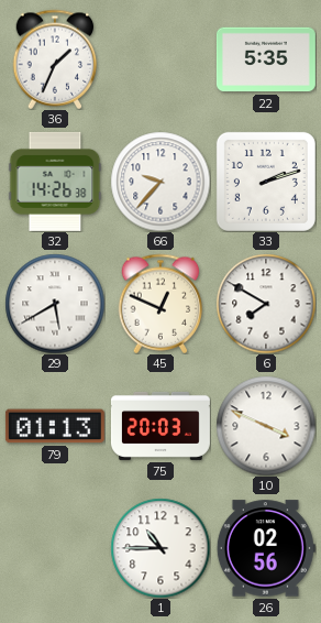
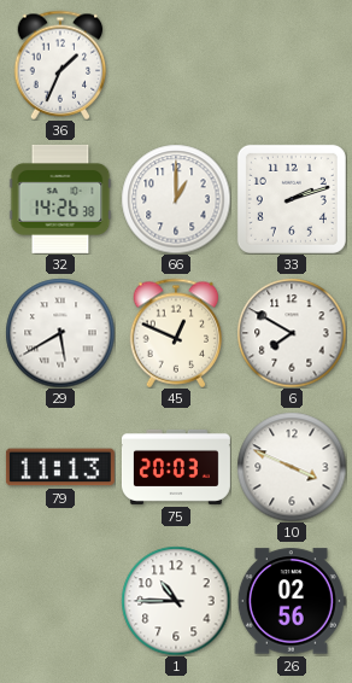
22: 5:35 -> none (266, 59)
66: 9:37 -> 1:00 (176, 199)
79: 01:13 -> 11:13 (60, 467)
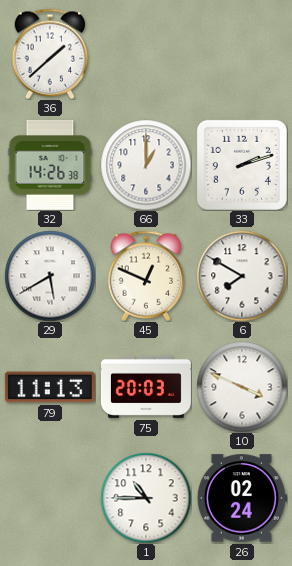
36: 1:34 -> 1:38 (50, 54)
26: 02:56 -> 02:24 (242, 498)
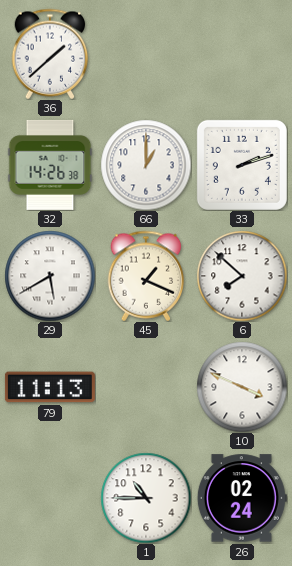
45: 12:49 -> 1:19 (146, 276)
6: 7:50 -> 7:52 (242, 276)
75: 20:03 -> none (146, 387)
